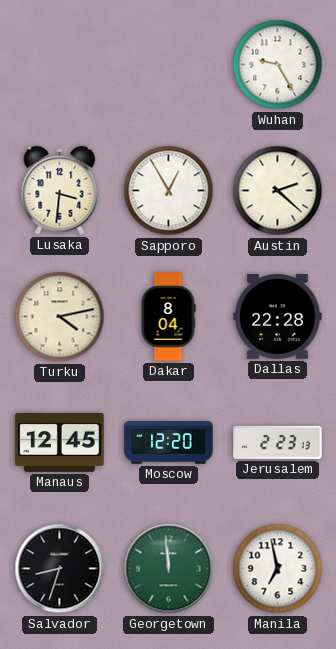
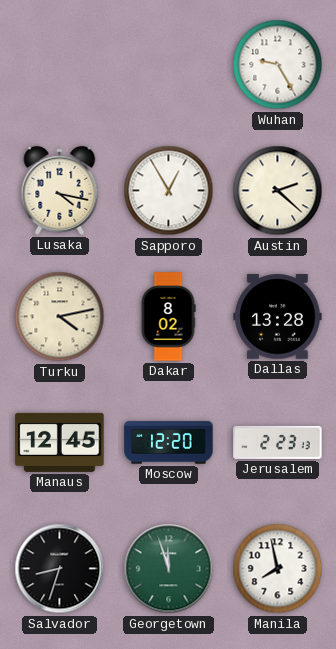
Lusaka: 3:31 -> 4:17 (60, 190)
Dakar: 8:04 -> 8:02 (168, 317)
Dallas: 22:28 -> 13:28 (278, 317)
Georgetown: 11:59 -> 11:57 (169, 569)
Manila: 6:58 -> 7:58 (278, 569)
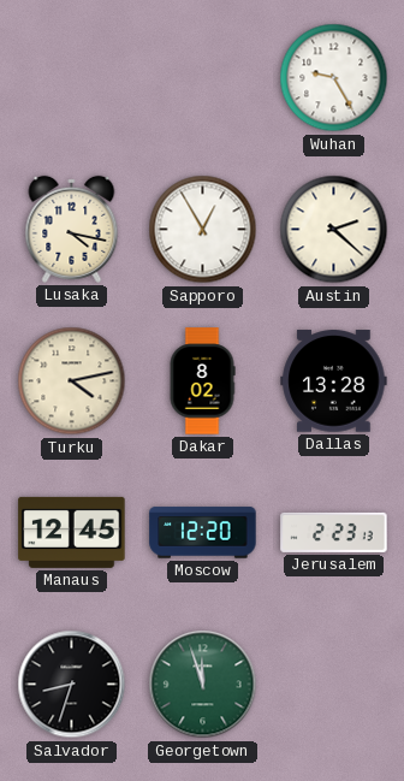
Manila: 7:58 -> none (278, 569)
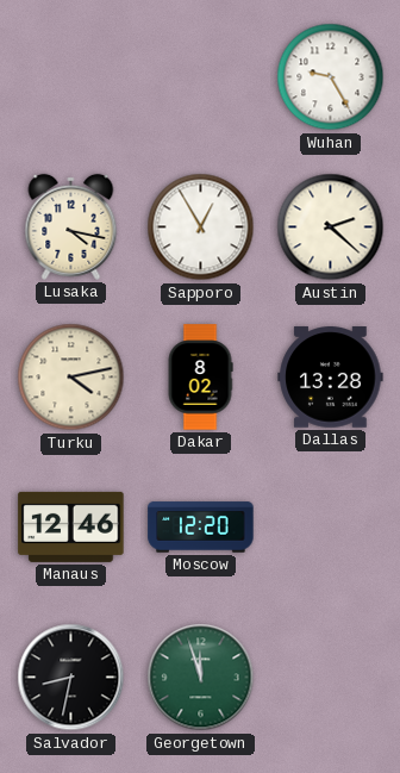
Manaus: 12:45 -> 12:46 (71, 526)
Jerusalem: 2:23 -> none (334, 532)
Salvador: 8:33 -> 8:32 (71, 678)
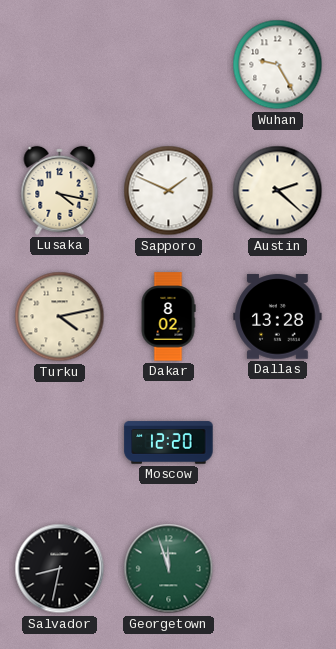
Sapporo: 12:55 -> 1:49 (169, 191)
Manaus: 12:46 -> none (71, 526)
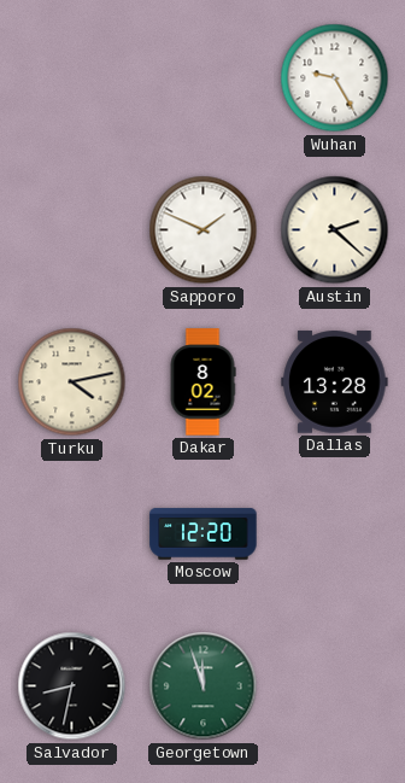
Lusaka: 4:17 -> none (60, 190)
